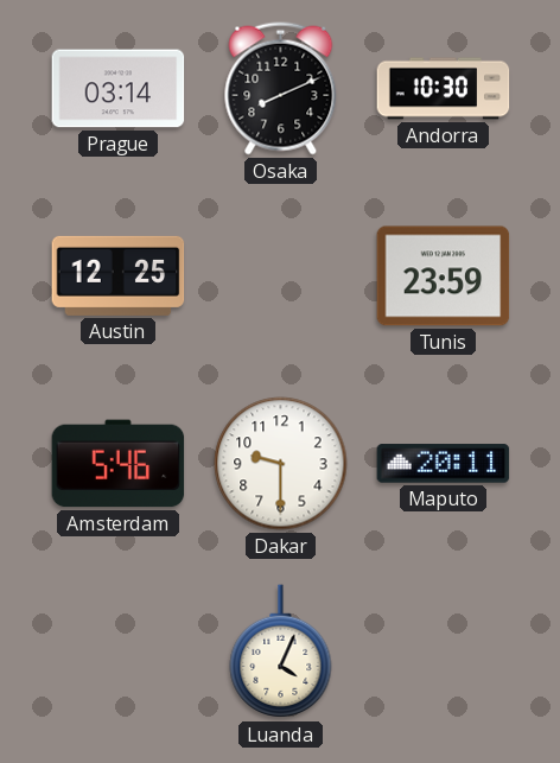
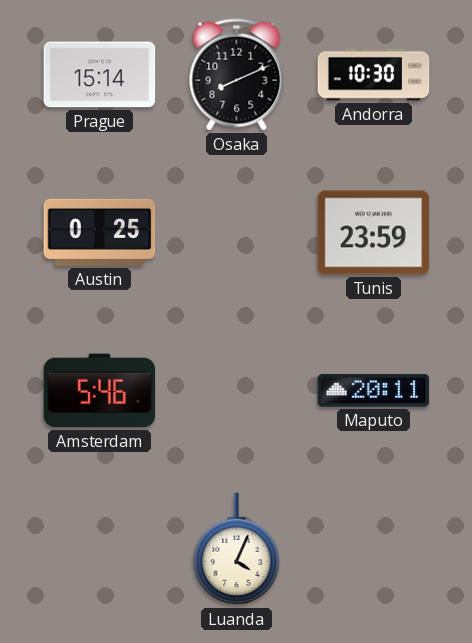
Prague: 03:14 -> 15:14 (100, 75)
Austin: 12:25 -> 0:25 (100, 232)
Dakar: 9:30 -> none (281, 464)
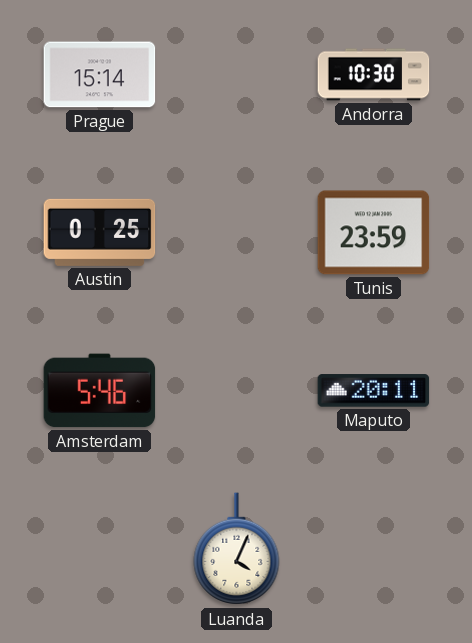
Osaka: 8:11 -> none (237, 75)
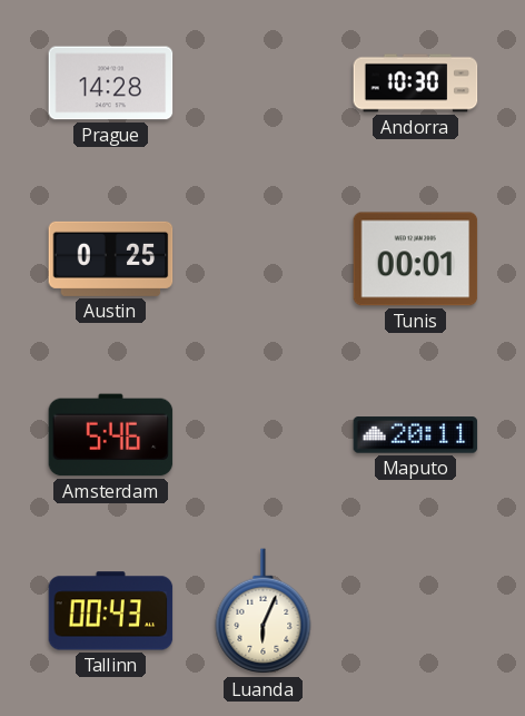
Prague: 15:14 -> 14:28 (111, 84)
Tunis: 23:59 -> 00:01 (416, 259)
Tallinn: none -> 00:43 (111, 611)
Luanda: 4:04 -> 6:04 (264, 611)
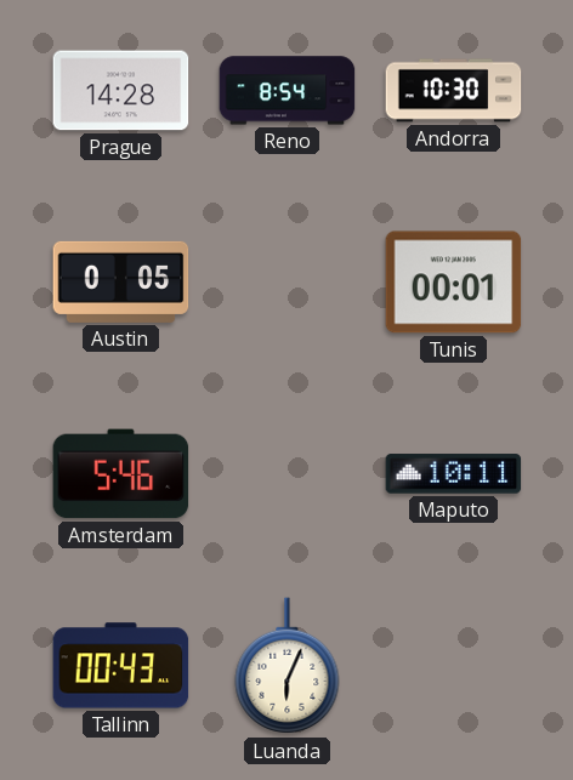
Reno: none -> 8:54 (288, 91)
Austin: 0:25 -> 0:05 (121, 281)
Maputo: 20:11 -> 10:11 (454, 474)
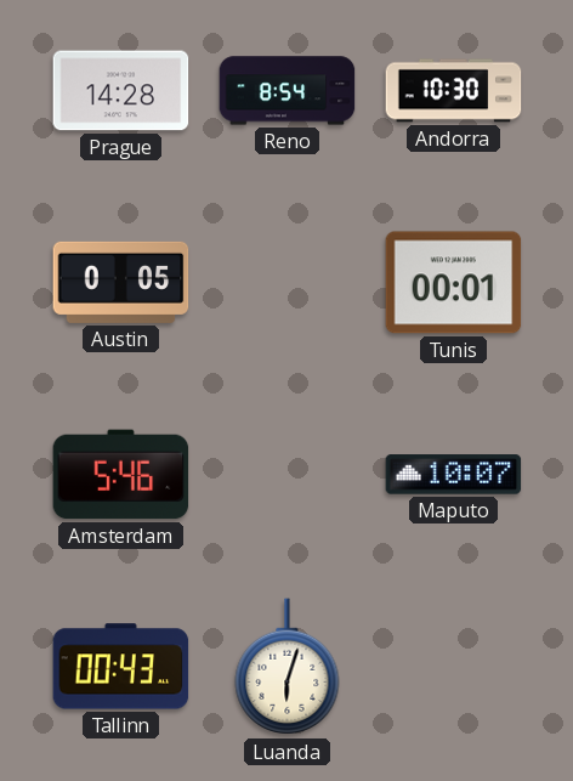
Maputo: 10:11 -> 10:07 (454, 475)
Luanda: 6:04 -> 6:03 (288, 667)
